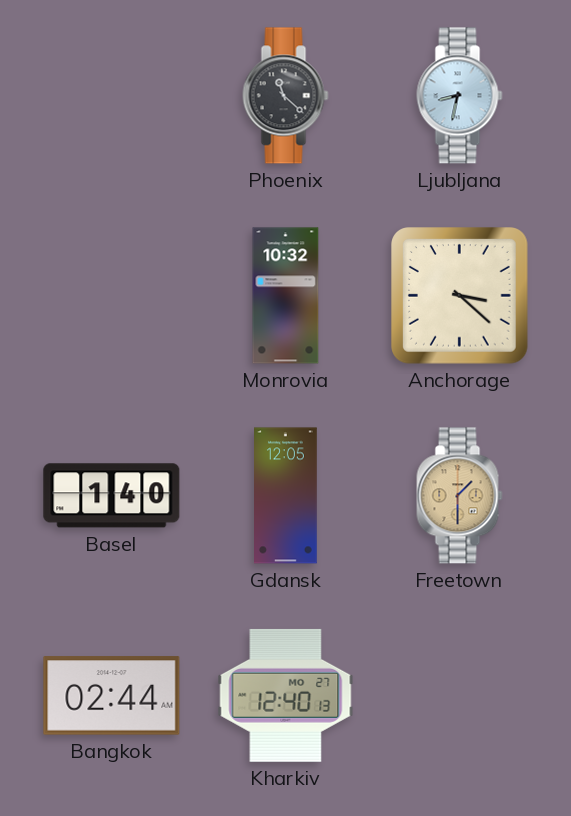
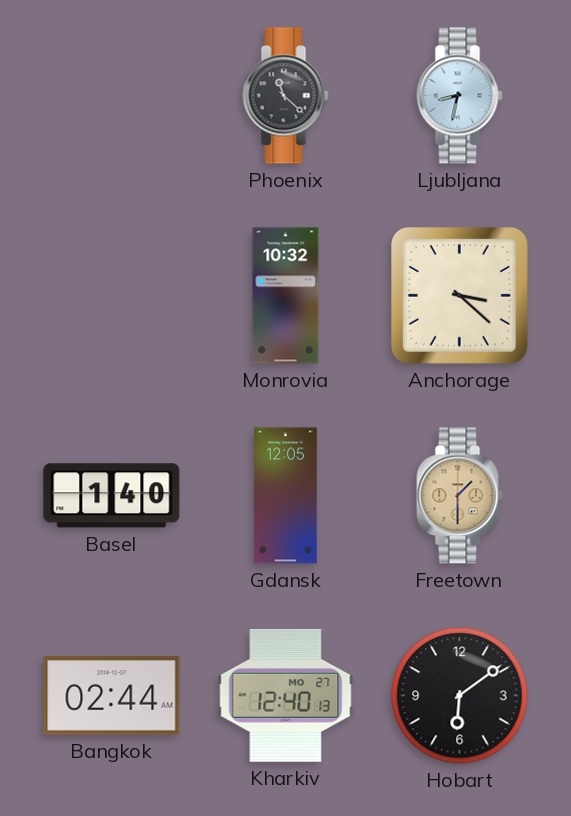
Hobart: none -> 6:09 (460, 696)
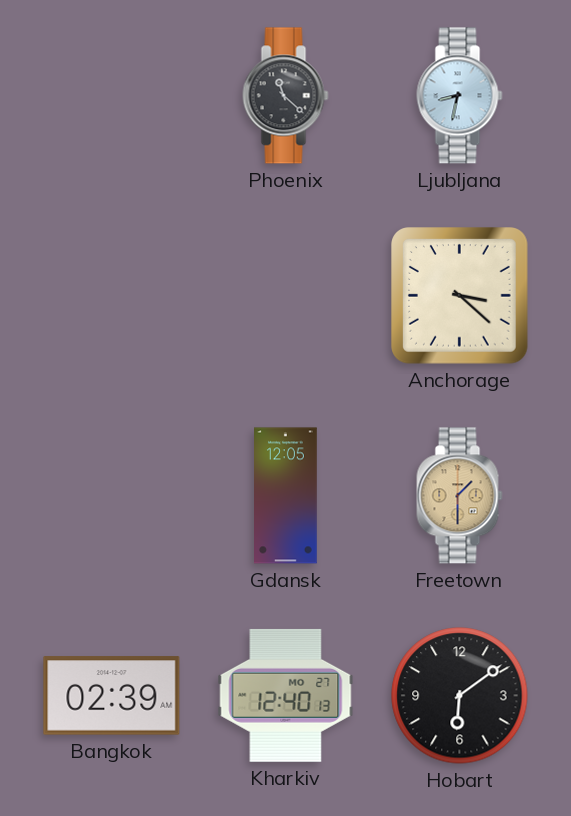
Monrovia: 10:32 -> none (286, 296)
Basel: 1:40 -> none (112, 496)
Bangkok: 02:44 -> 02:39 (112, 696)
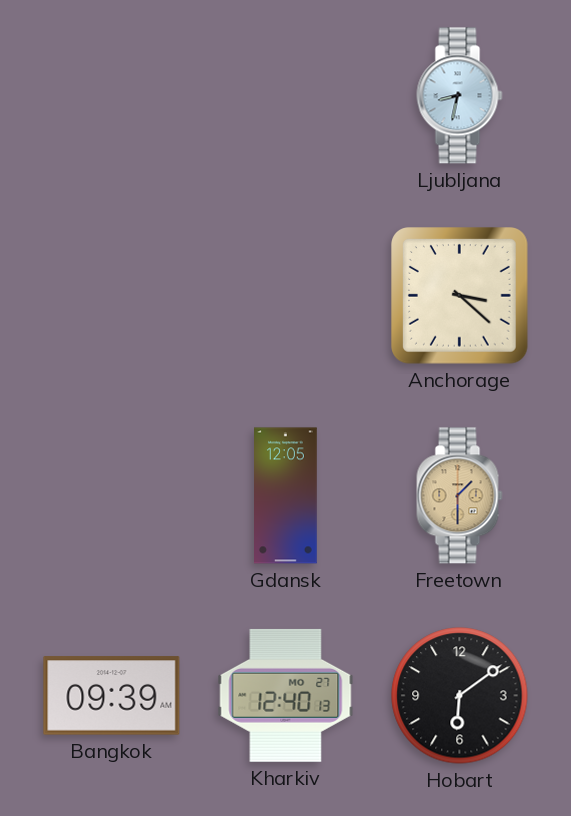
Phoenix: 11:22 -> none (286, 96)
Bangkok: 02:39 -> 09:39 (112, 696)
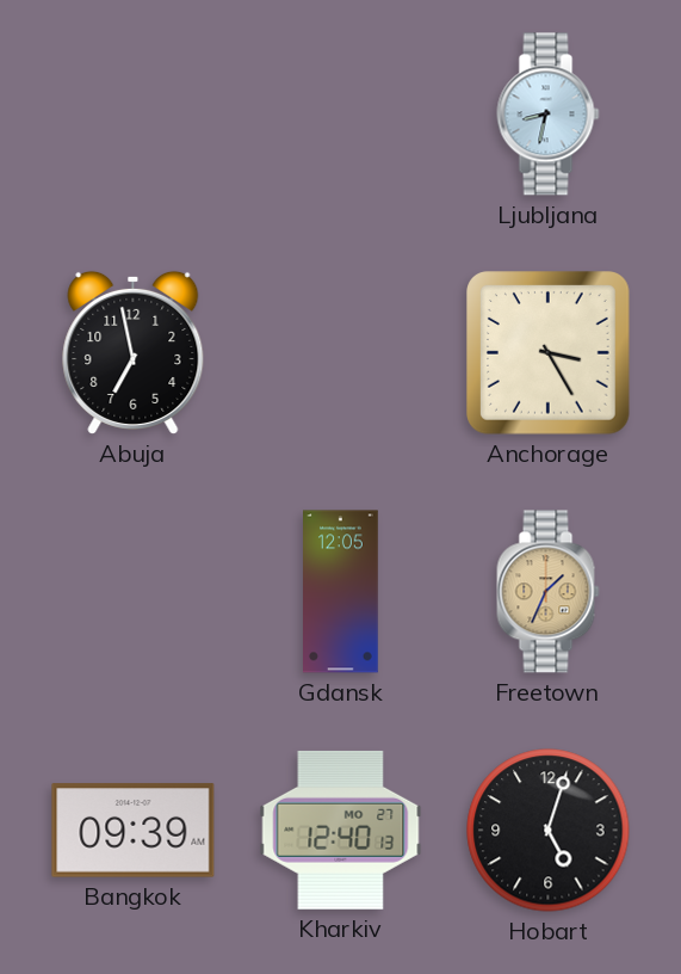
Abuja: none -> 6:58 (134, 352)
Anchorage: 3:22 -> 3:25 (549, 353)
Freetown: 1:30 -> 1:34 (549, 592)
Hobart: 6:09 -> 5:03 (549, 831)
